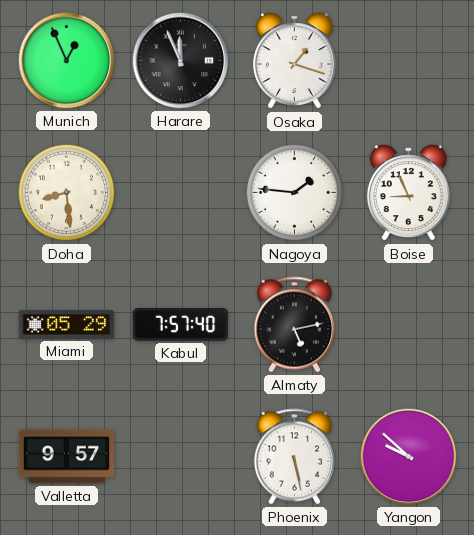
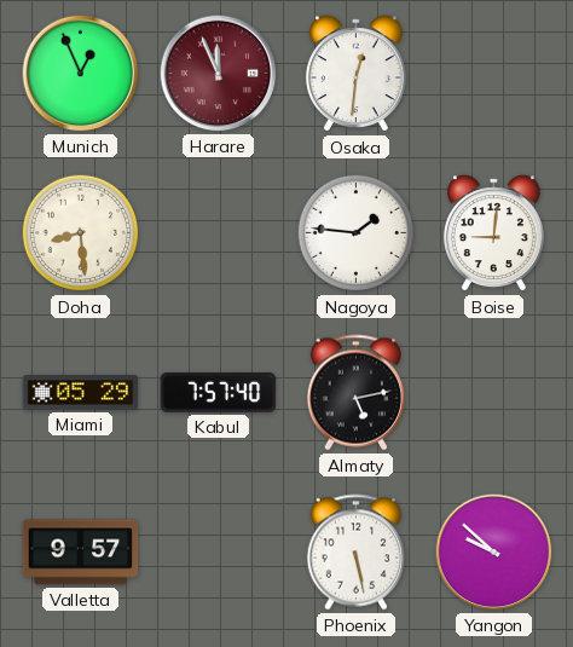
Harare dial: black -> burgundy (219, 74)
Osaka: 1:18 -> 12:31 (355, 74)
Boise: 8:56 -> 9:01 (493, 233)
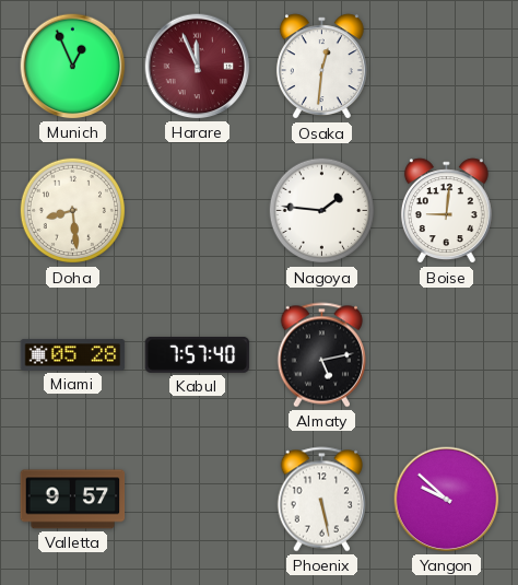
Miami: 05:29 -> 05:28 (73, 355)
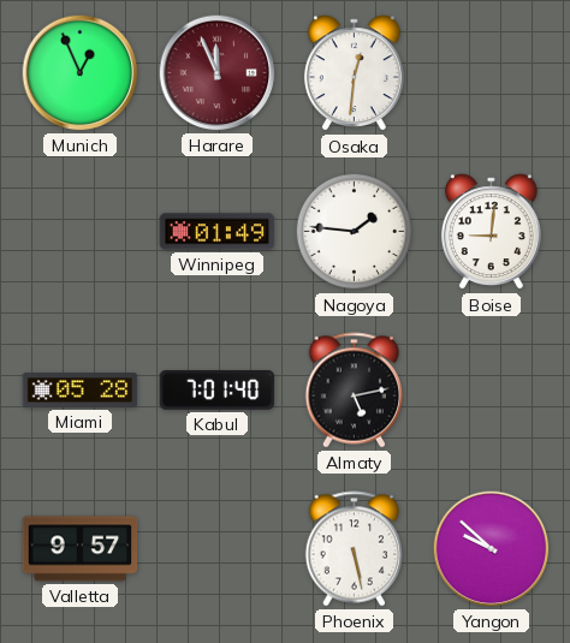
Doha: 8:29 -> none (73, 211)
Winnipeg: none -> 01:49 (218, 232)
Kabul: 7:57 -> 7:01 (218, 389)
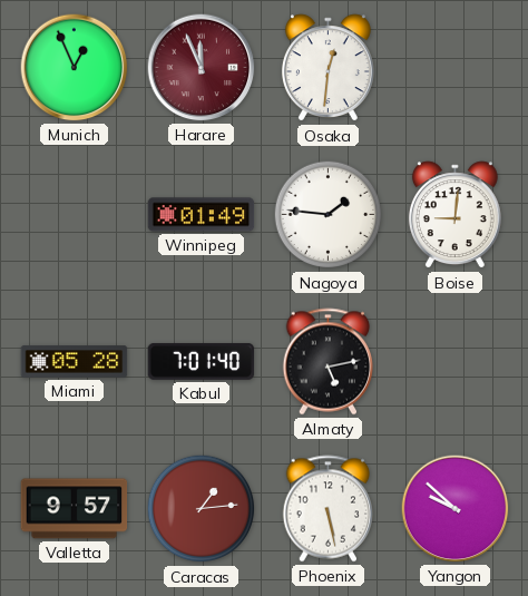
Caracas: none -> 1:14 (202, 509)
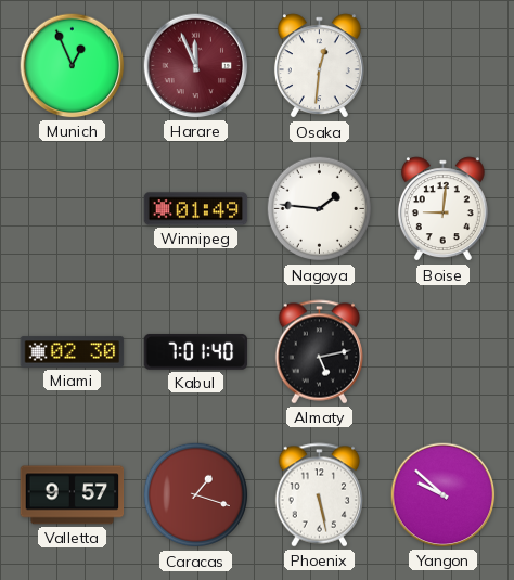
Miami: 05:28 -> 02:30 (73, 352)
Caracas: 1:14 -> 1:18 (196, 495)
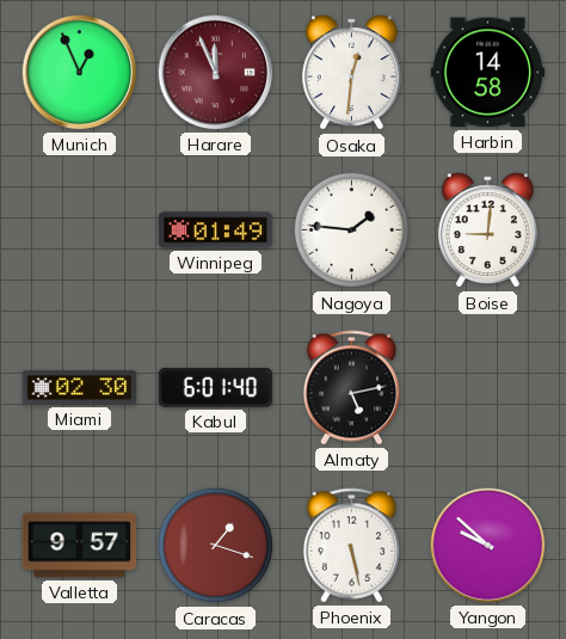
Harbin: none -> 14:58 (488, 73)
Kabul: 7:01 -> 6:01 (216, 387)
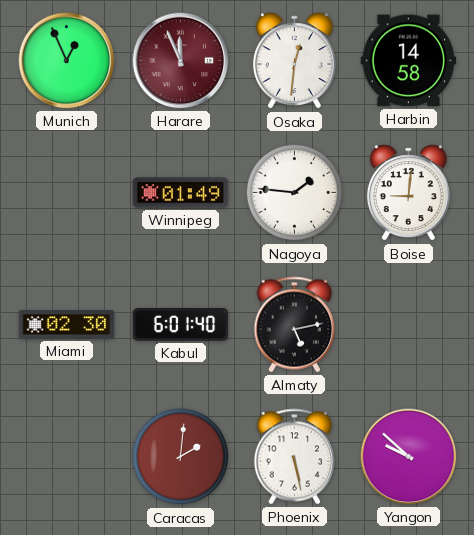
Valletta: 9:57 -> none (80, 546)
Caracas: 1:18 -> 2:01 (181, 457)
